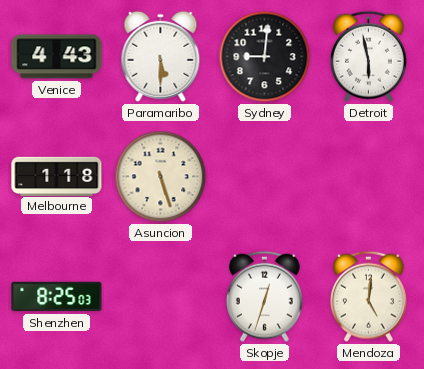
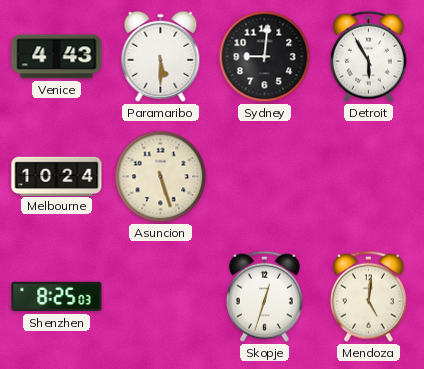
Detroit: 5:58 -> 5:55 (368, 56)
Melbourne: 1:18 -> 10:24 (57, 176)
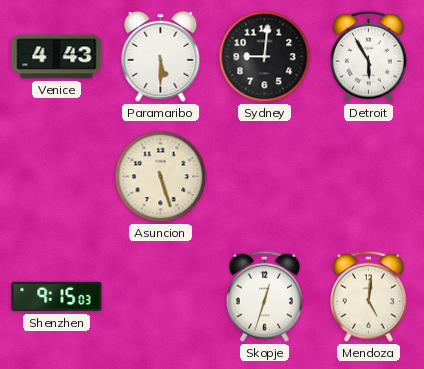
Melbourne: 10:24 -> none (57, 176)
Shenzhen: 8:25 -> 9:15 (57, 297)
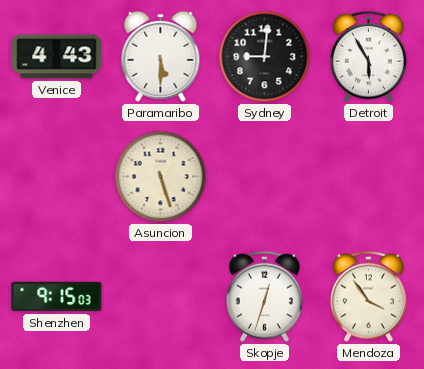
Mendoza: 5:01 -> 3:54 (368, 296)
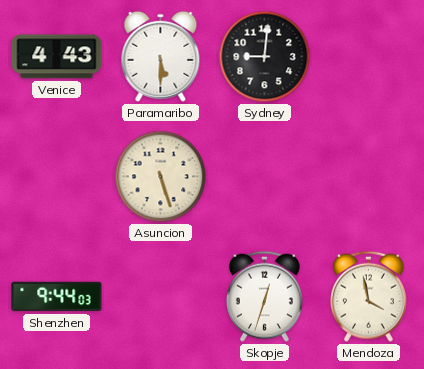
Detroit: 5:55 -> none (368, 56)
Shenzhen: 9:15 -> 9:44 (57, 297)
Mendoza: 3:54 -> 3:58 (368, 296)
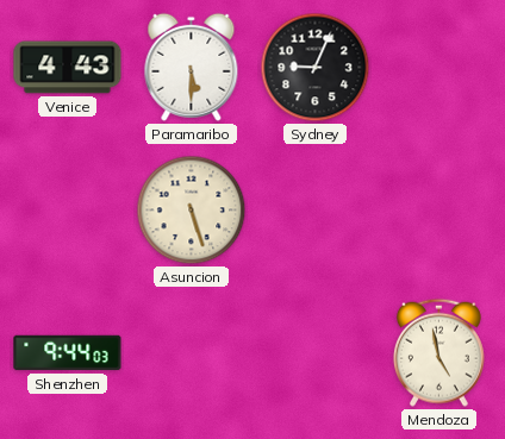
Sydney: 9:01 -> 9:04 (316, 68)
Skopje: 12:33 -> none (264, 296)
Mendoza: 3:58 -> 4:58 (438, 352)
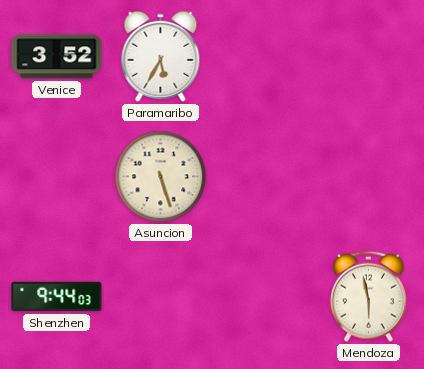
Venice: 4:43 -> 3:52 (57, 57)
Paramaribo: 5:30 -> 5:35 (161, 56)
Sydney: 9:04 -> none (316, 68)
Mendoza: 4:58 -> 5:58 (368, 296)
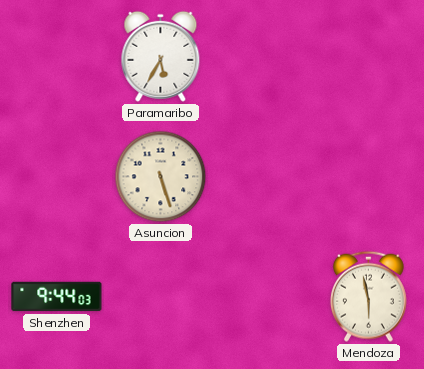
Venice: 3:52 -> none (57, 57)
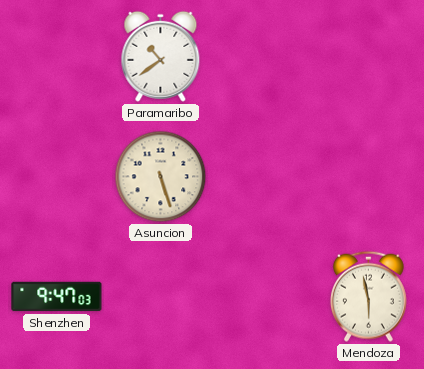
Paramaribo: 5:35 -> 10:39 (161, 56)
Shenzhen: 9:44 -> 9:47 (57, 297)
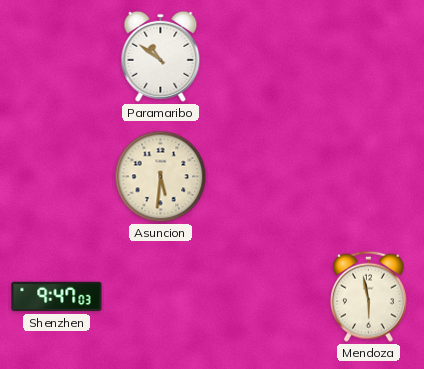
Paramaribo: 10:39 -> 10:51 (161, 56)
Asuncion: 5:27 -> 5:31 (161, 177)
